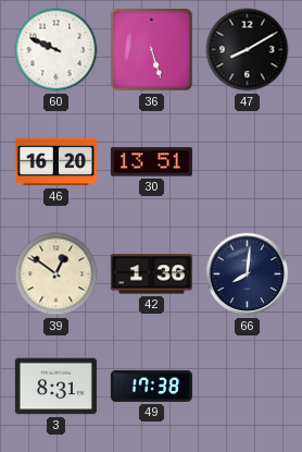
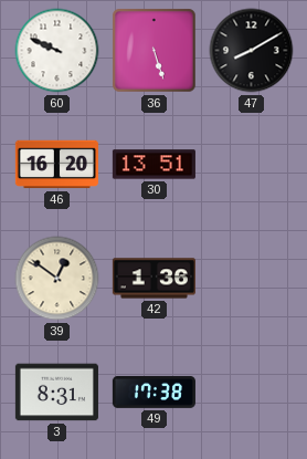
66: 8:01 -> none (248, 274)
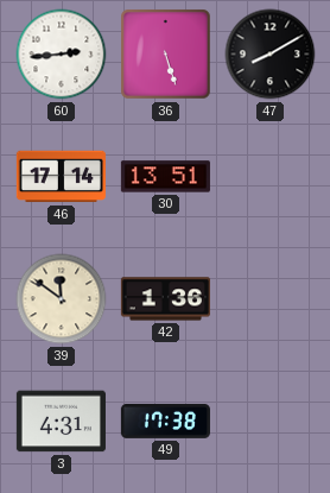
60: 9:49 -> 2:44 (62, 55)
46: 16:20 -> 17:14 (61, 177)
39: 12:51 -> 11:51 (62, 299)
3: 8:31 -> 4:31 (61, 422)
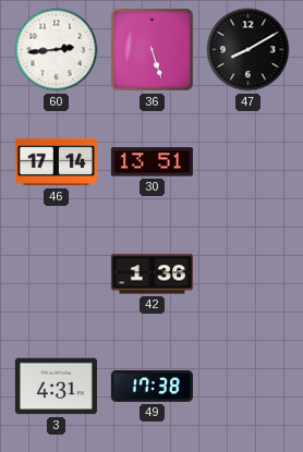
39: 11:51 -> none (62, 299)
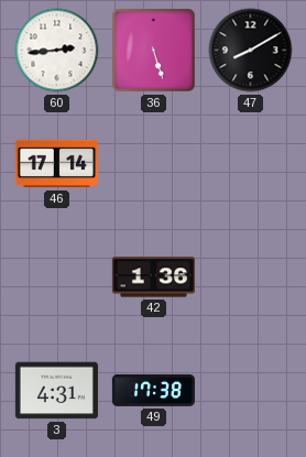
30: 13:51 -> none (152, 162)
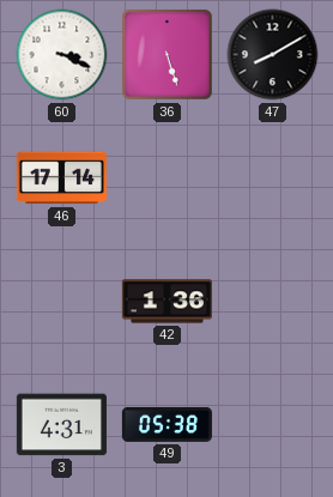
60: 2:44 -> 3:19 (62, 55)
49: 17:38 -> 05:38 (166, 425)
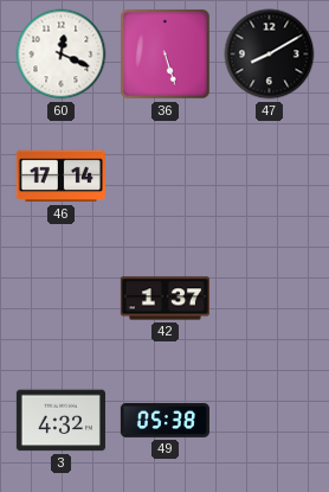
60: 3:19 -> 12:19 (62, 55)
42: 1:36 -> 1:37 (164, 299)
3: 4:31 -> 4:32 (60, 421)
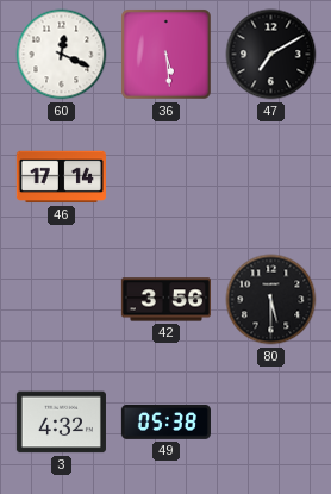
36: 5:27 -> 5:29 (167, 55)
47: 8:10 -> 7:10 (271, 55)
42: 1:37 -> 3:56 (165, 300)
80: none -> 5:30 (271, 300)
